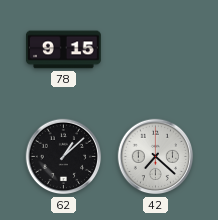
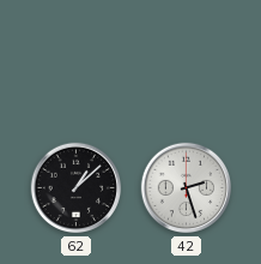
78: 9:15 -> none (63, 50)
42: 7:22 -> 2:27 (187, 188)
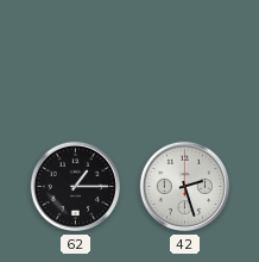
62: 1:08 -> 1:15 (76, 187)
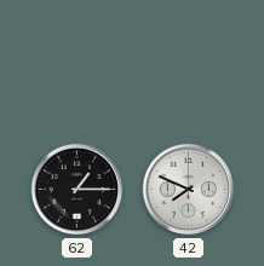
42: 2:27 -> 7:49 (189, 190)
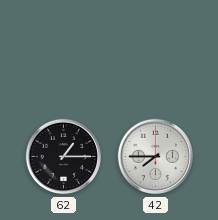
42: 7:49 -> 7:45 (156, 157)
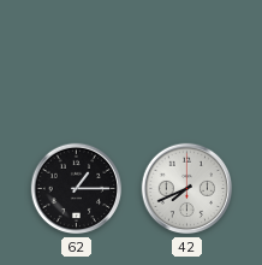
42: 7:45 -> 7:41 (187, 189)
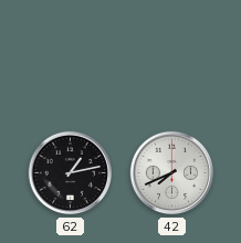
62: 1:15 -> 1:13 (71, 173)
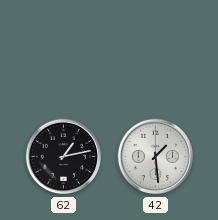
42: 7:41 -> 1:29 (156, 157)
